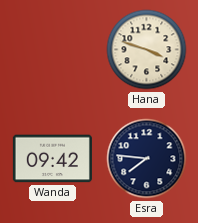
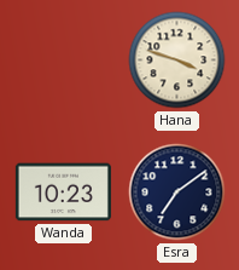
Wanda: 09:42 -> 10:23 (63, 193)
Esra: 7:46 -> 7:09 (177, 193)
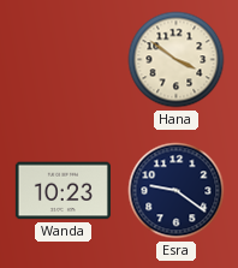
Hana: 3:48 -> 3:51 (177, 60)
Esra: 7:09 -> 9:21 (177, 191)
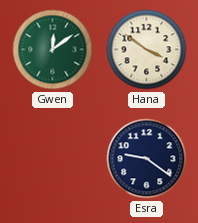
Gwen: none -> 12:09 (53, 50)
Wanda: 10:23 -> none (63, 191)
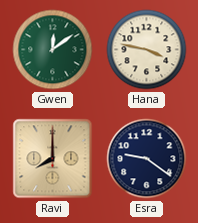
Hana: 3:51 -> 3:47 (147, 50)
Ravi: none -> 8:00 (53, 159)
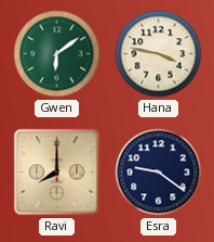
Gwen: 12:09 -> 6:09 (57, 54)
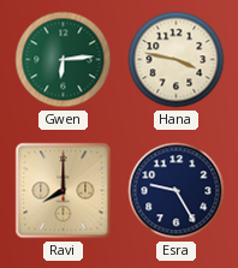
Gwen: 6:09 -> 6:14 (64, 60)
Esra: 9:21 -> 9:25 (177, 191)
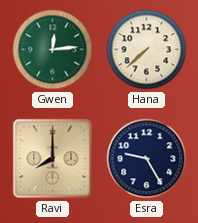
Gwen: 6:14 -> 12:14 (53, 50)
Hana: 3:47 -> 7:38 (147, 50)
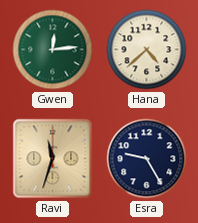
Hana: 7:38 -> 4:38 (147, 50)
Ravi: 8:00 -> 11:33 (53, 159)
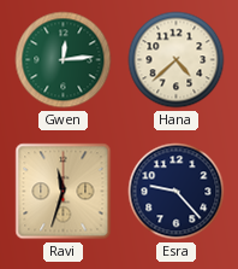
Esra: 9:25 -> 9:23 (177, 192)
